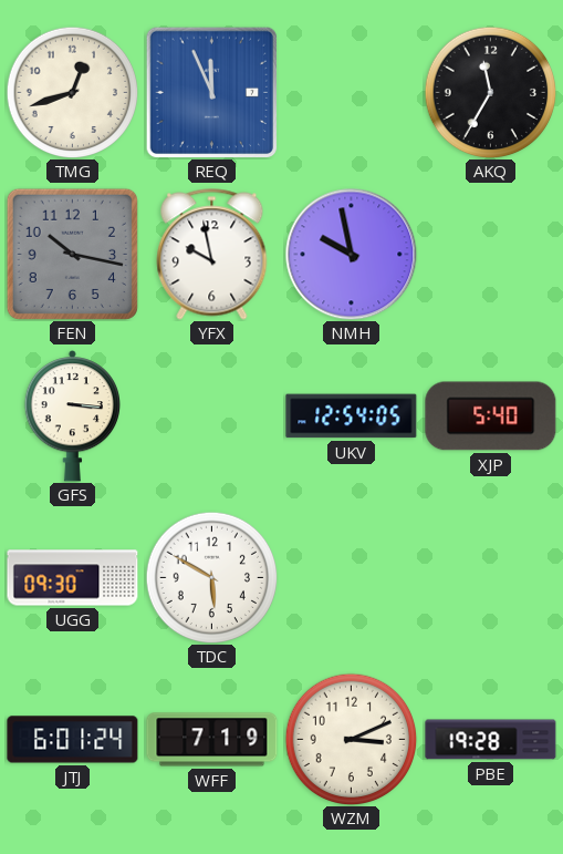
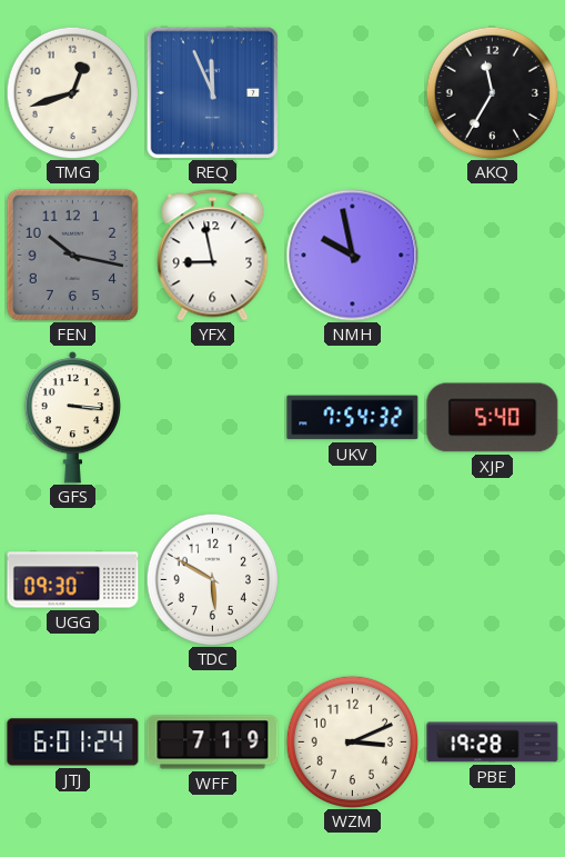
YFX: 9:58 -> 8:58 (213, 256)
UKV: 12:54 -> 7:54 (353, 418)
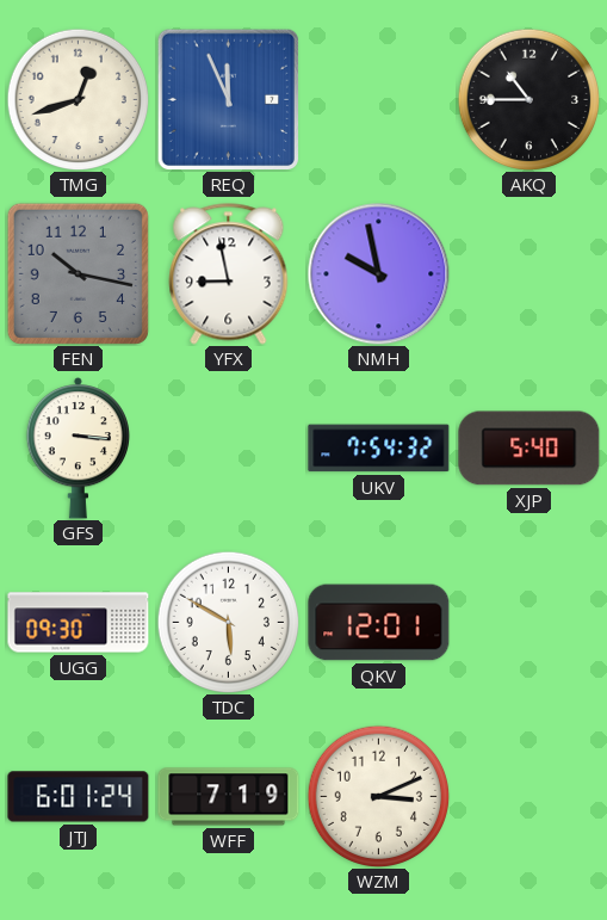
AKQ: 11:35 -> 10:45 (528, 99)
QKV: none -> 12:01 (379, 623)
PBE: 19:28 -> none (493, 743)
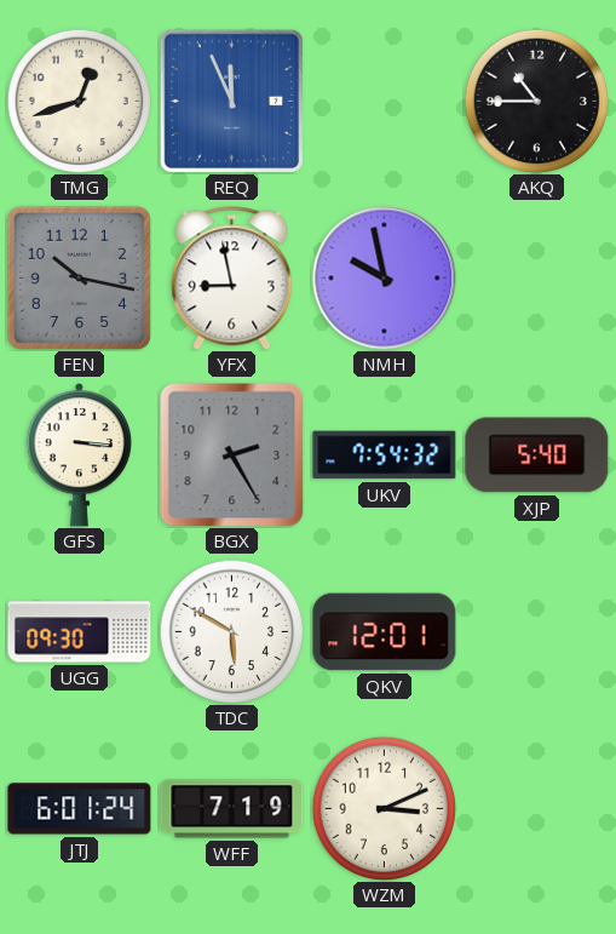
BGX: none -> 2:25 (231, 454)
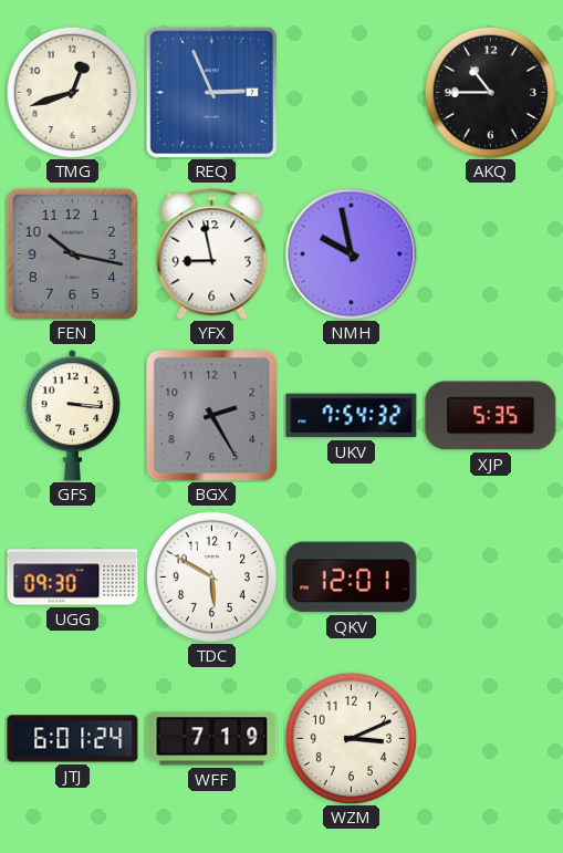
REQ: 11:56 -> 2:56 (211, 92)
XJP: 5:40 -> 5:35 (491, 416)
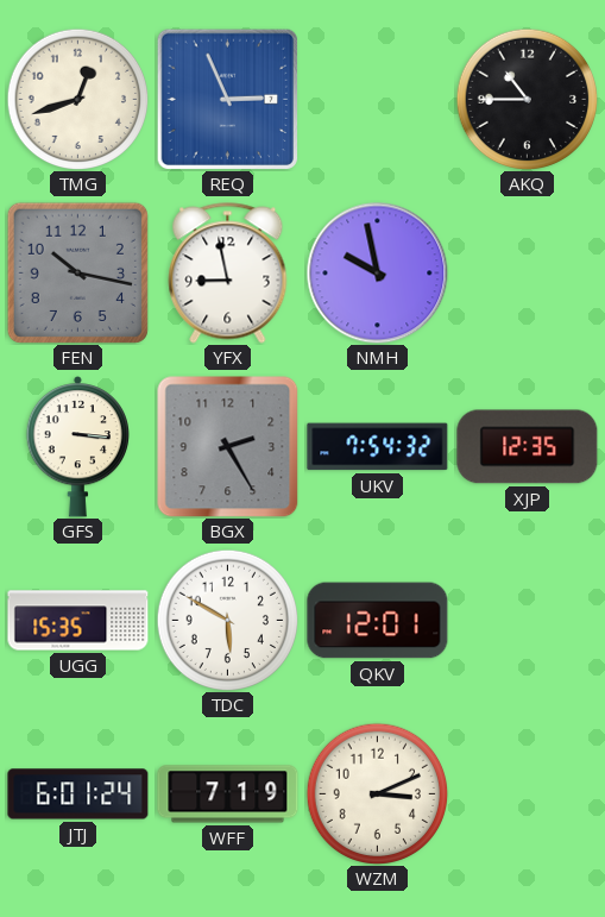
XJP: 5:35 -> 12:35 (528, 447)
UGG: 09:30 -> 15:35 (78, 621)
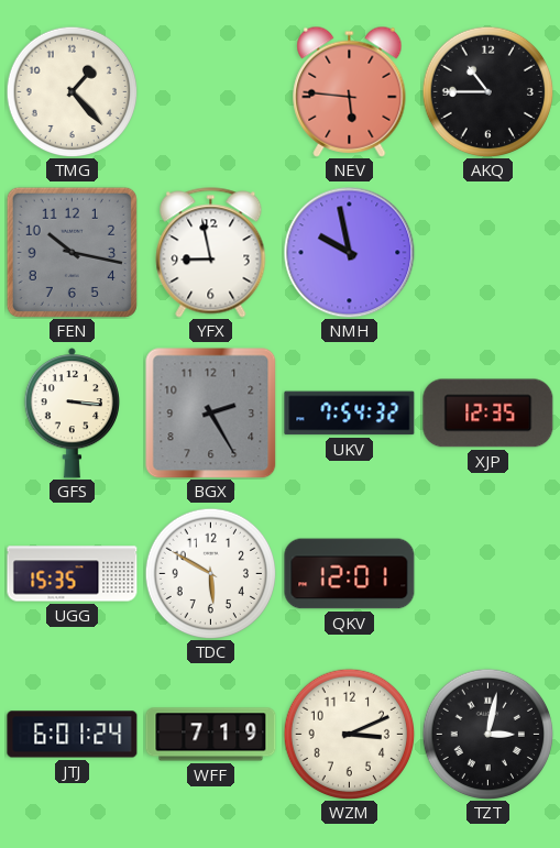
TMG: 12:42 -> 1:23 (72, 91)
REQ: 2:56 -> none (227, 99)
NEV: none -> 5:46 (350, 91)
TZT: none -> 3:02 (487, 734)
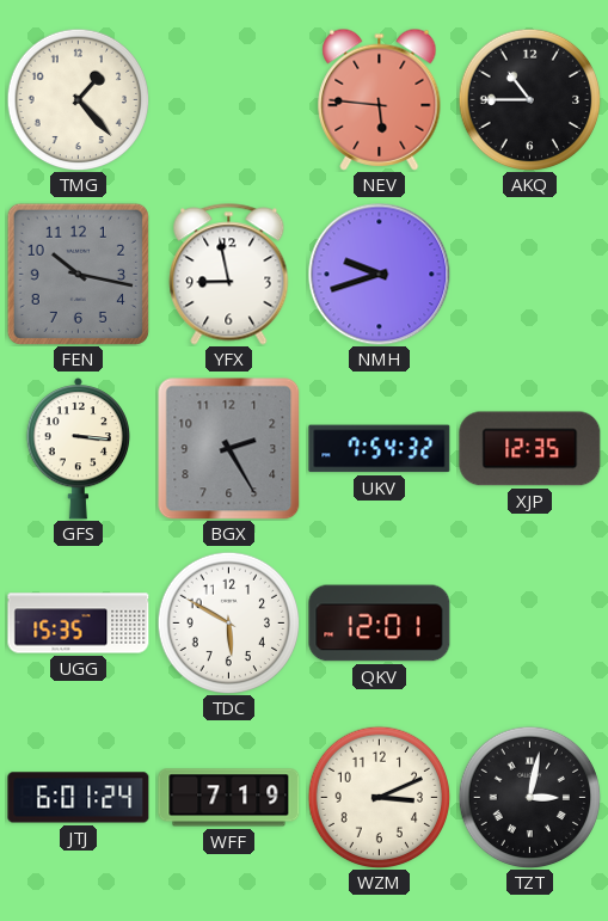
NMH: 9:58 -> 9:42 (380, 275)
